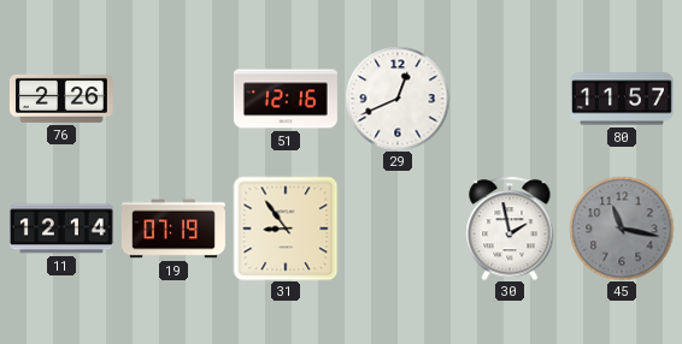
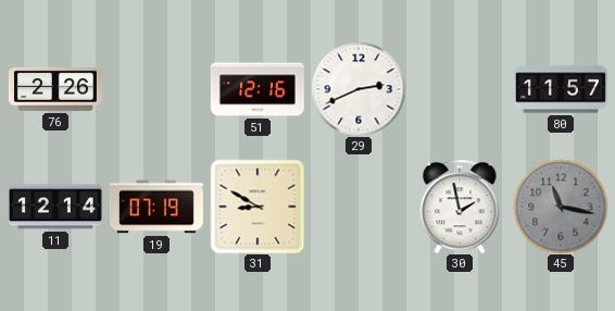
29: 12:41 -> 2:41 (359, 89)
31: 8:54 -> 8:50 (258, 207)
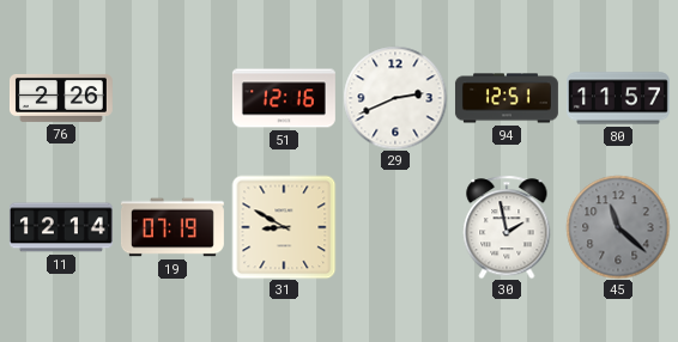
94: none -> 12:51 (507, 98)
45: 11:17 -> 11:22 (618, 227)
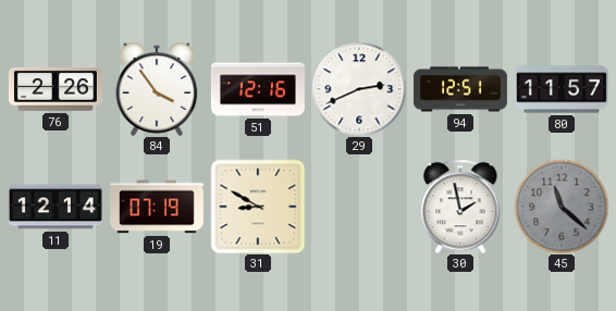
84: none -> 3:54 (157, 89)
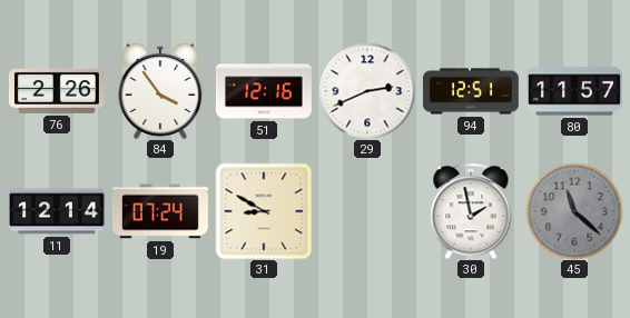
19: 07:19 -> 07:24 (160, 211)
